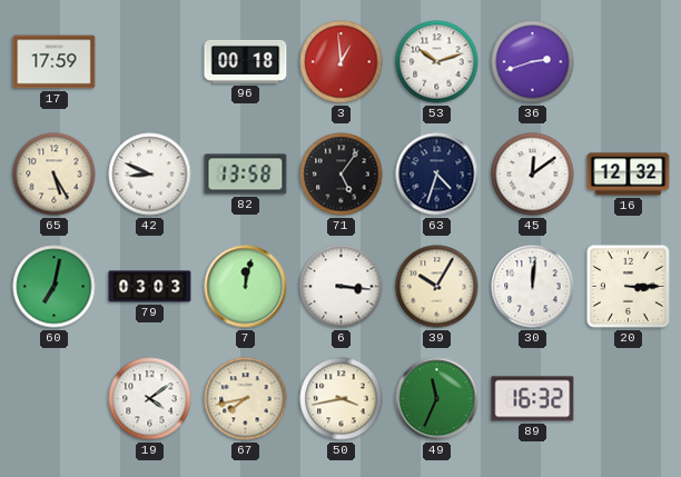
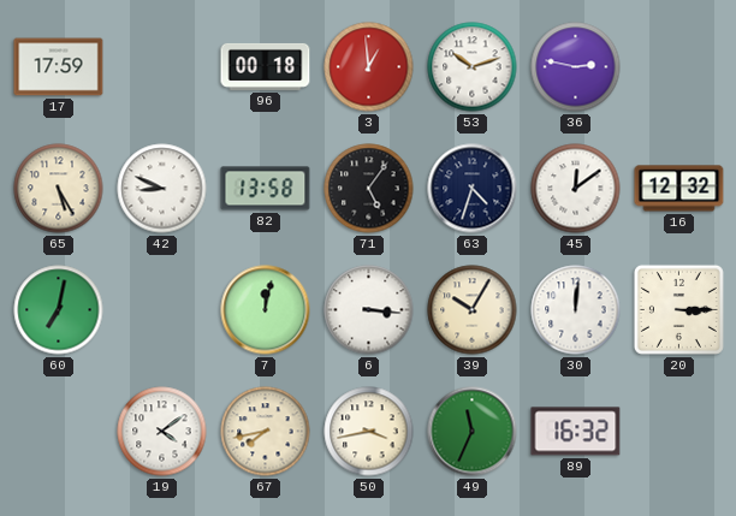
36: 2:42 -> 2:47 (576, 67)
79: 03:03 -> none (150, 287)
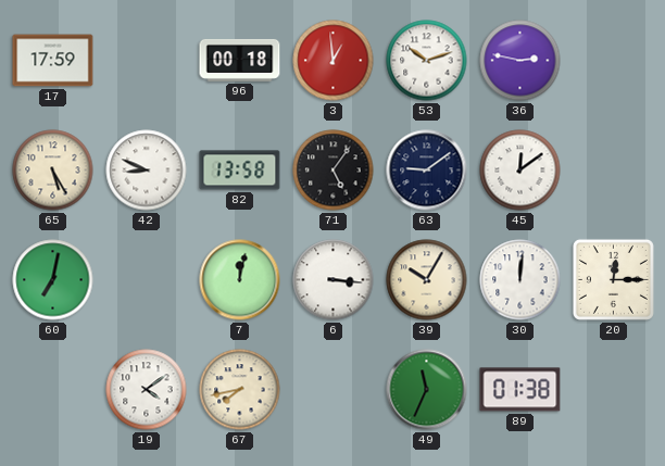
63: 4:33 -> 9:09 (427, 171)
16: 12:32 -> none (679, 189)
20: 3:15 -> 12:15 (613, 279)
50: 3:43 -> none (369, 432)
89: 16:32 -> 01:38 (520, 390)
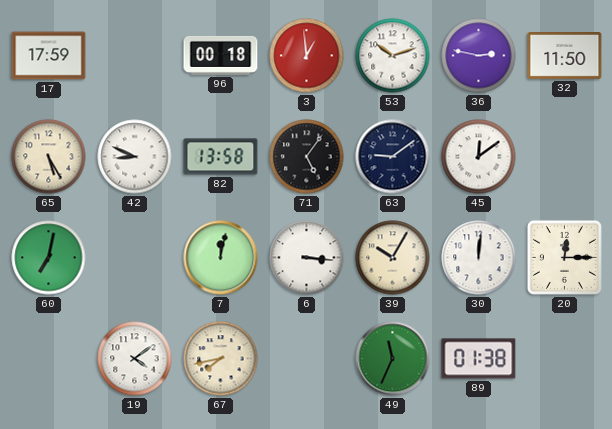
32: none -> 11:50 (565, 56)
